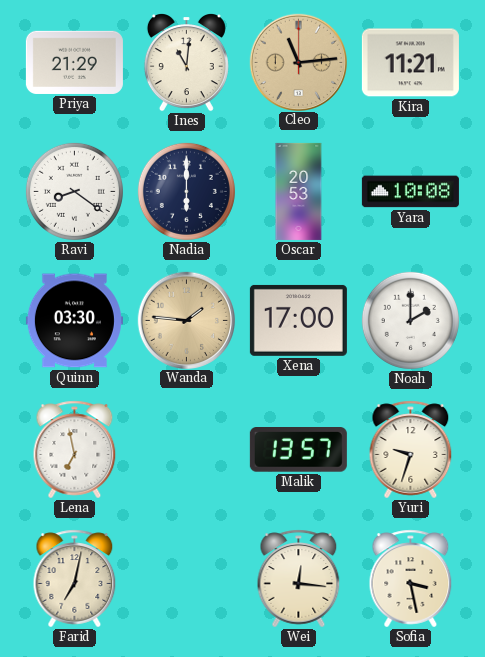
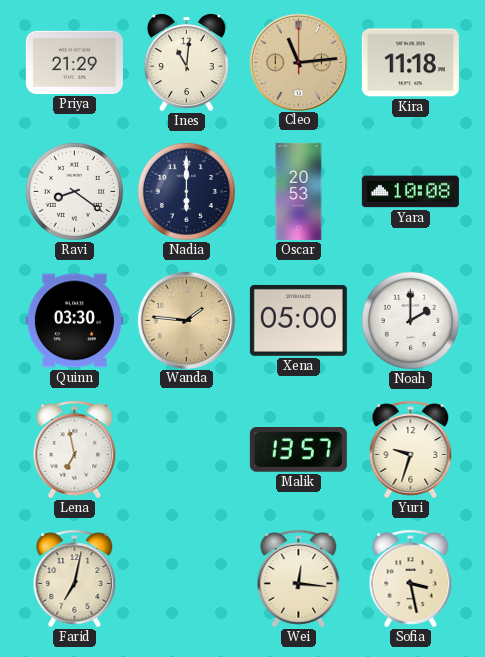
Kira: 11:21 -> 11:18 (410, 63)
Xena: 17:00 -> 05:00 (298, 320)
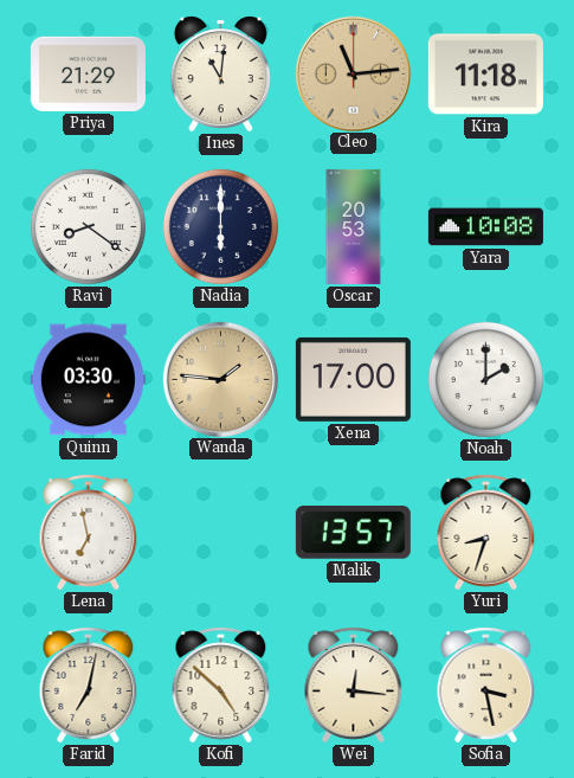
Xena: 05:00 -> 17:00 (353, 379)
Yuri: 9:33 -> 8:33 (486, 533)
Kofi: none -> 4:52 (221, 686)
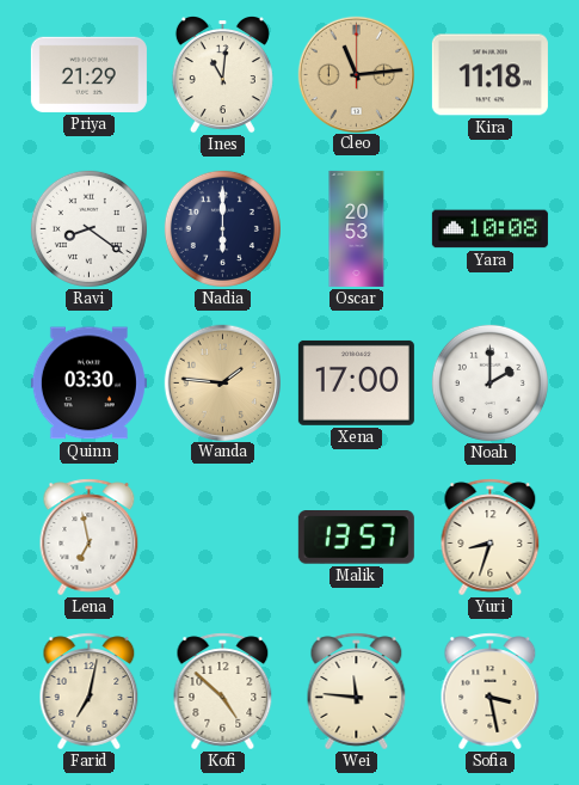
Wei: 12:16 -> 11:46 (357, 692)
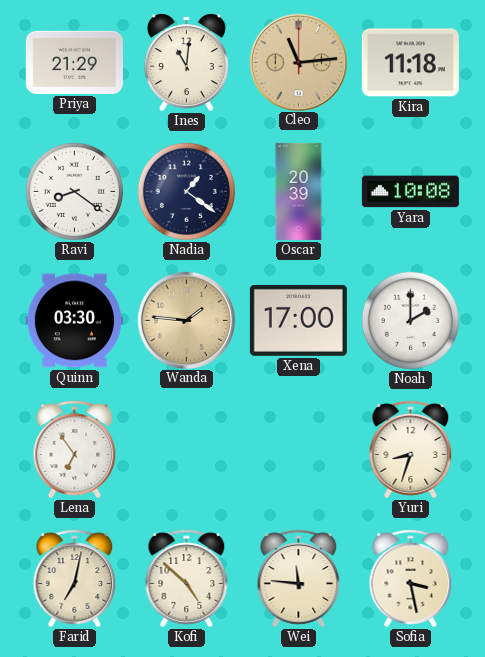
Nadia: 6:00 -> 1:21 (186, 191)
Oscar: 20:53 -> 20:39 (299, 191)
Lena: 6:58 -> 6:54 (75, 450)
Malik: 13:57 -> none (356, 538)
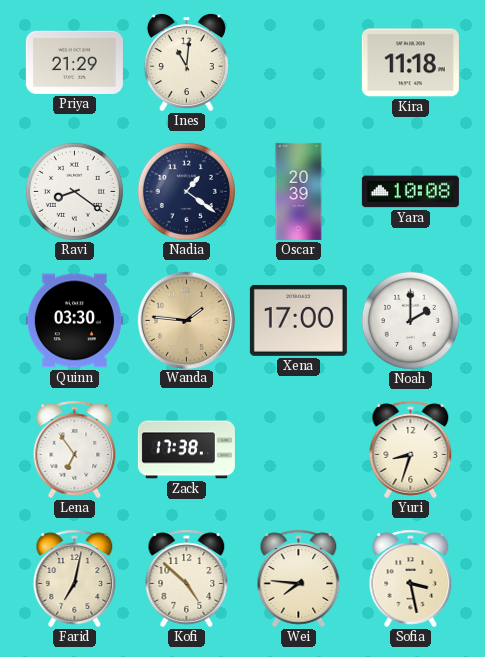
Cleo: 11:14 -> none (298, 62)
Zack: none -> 17:38 (186, 450)
Wei: 11:46 -> 7:46 (299, 579)
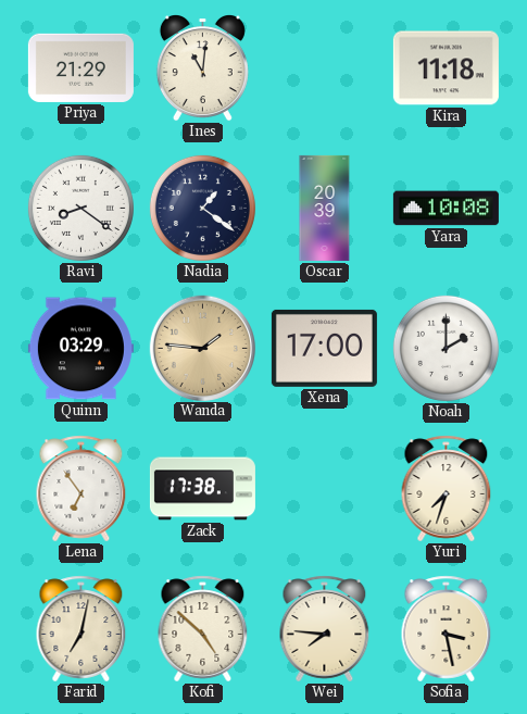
Quinn: 03:30 -> 03:29 (80, 349)
Yuri: 8:33 -> 7:33 (447, 489)
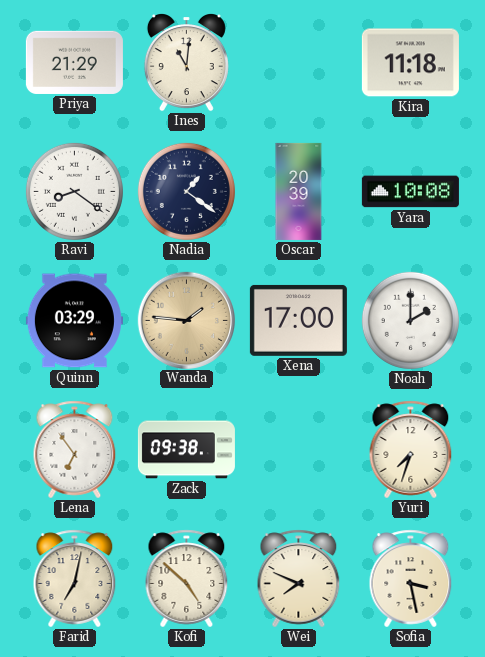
Zack: 17:38 -> 09:38 (186, 450)
Wei: 7:46 -> 7:49 (299, 579)
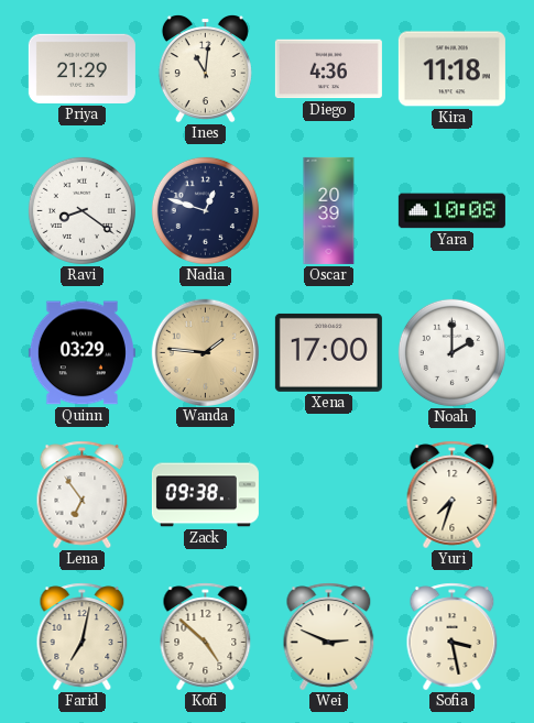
Diego: none -> 4:36 (328, 69)
Nadia: 1:21 -> 12:48 (205, 210)
Wei: 7:49 -> 2:49 (329, 637)
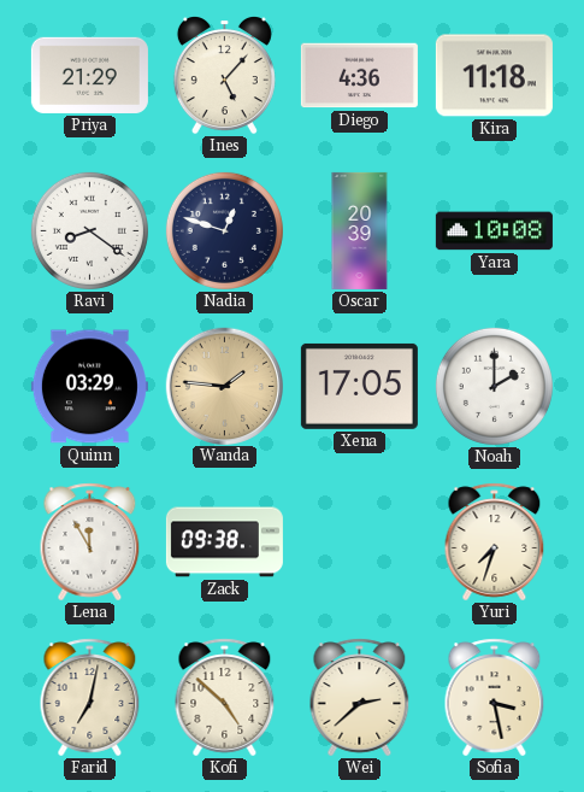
Ines: 11:01 -> 5:07 (224, 76)
Xena: 17:00 -> 17:05 (359, 386)
Lena: 6:54 -> 11:55 (90, 542)
Wei: 2:49 -> 2:38 (360, 698)
